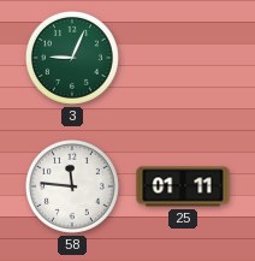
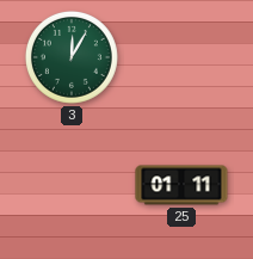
3: 9:04 -> 12:05 (72, 57)
58: 11:46 -> none (72, 186)
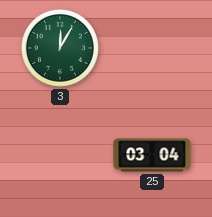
25: 01:11 -> 03:04 (152, 155)
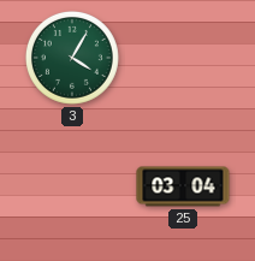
3: 12:05 -> 4:05 (72, 58)
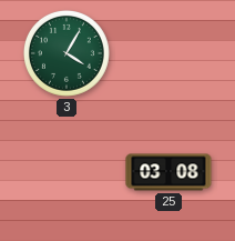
25: 03:04 -> 03:08 (168, 172)
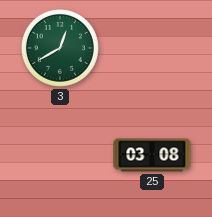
3: 4:05 -> 12:40 (60, 48)
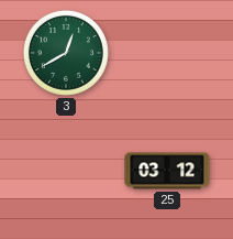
25: 03:08 -> 03:12 (167, 171)
